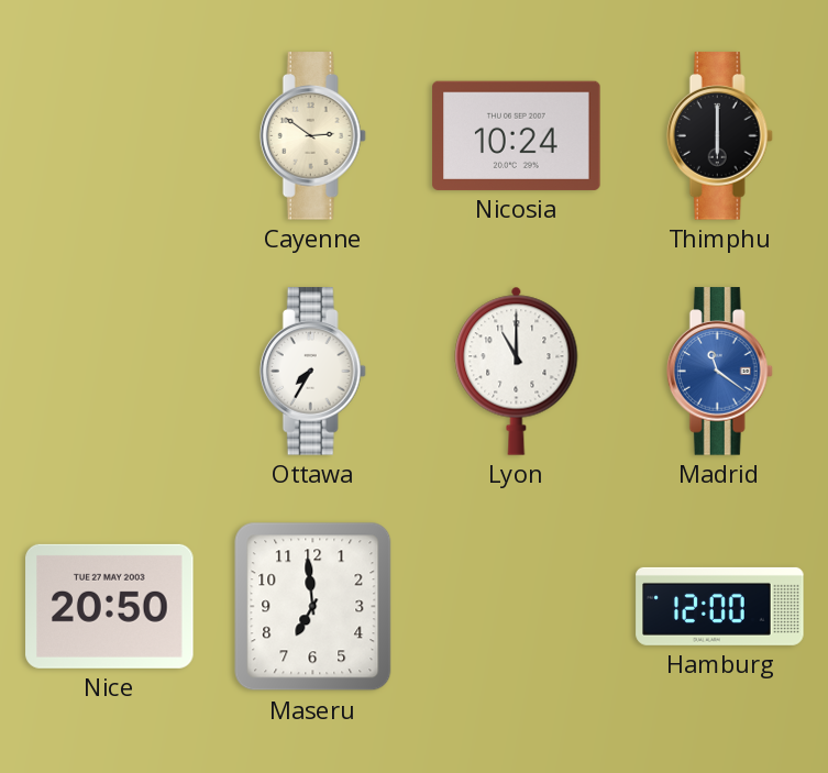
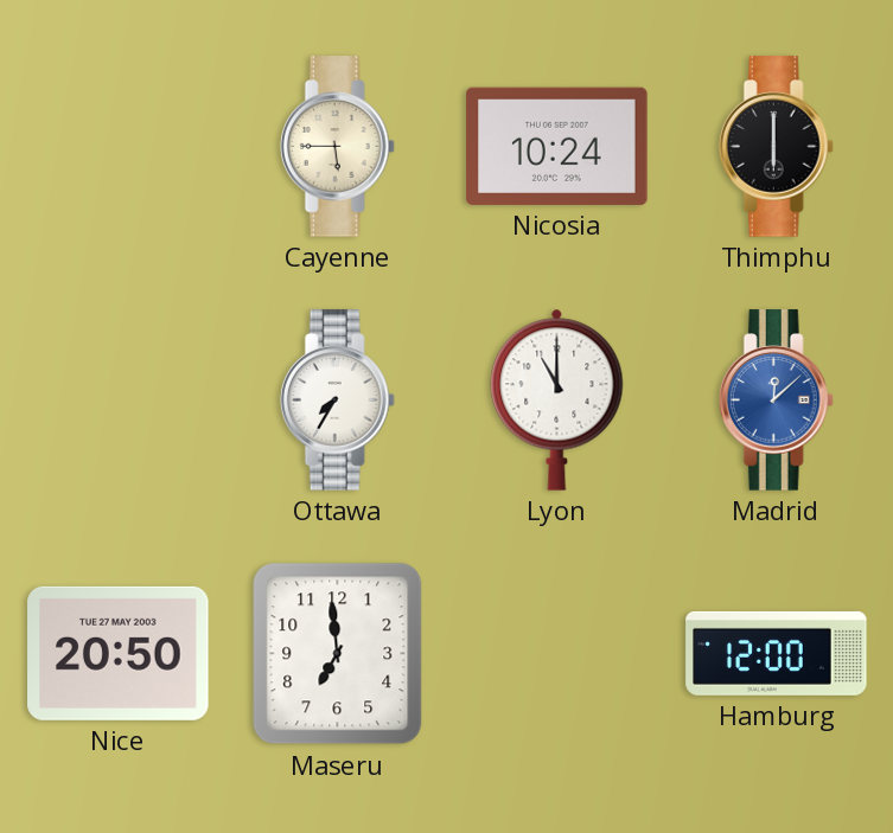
Cayenne: 2:51 -> 5:45 (337, 147)
Madrid: 11:21 -> 12:08 (776, 401)
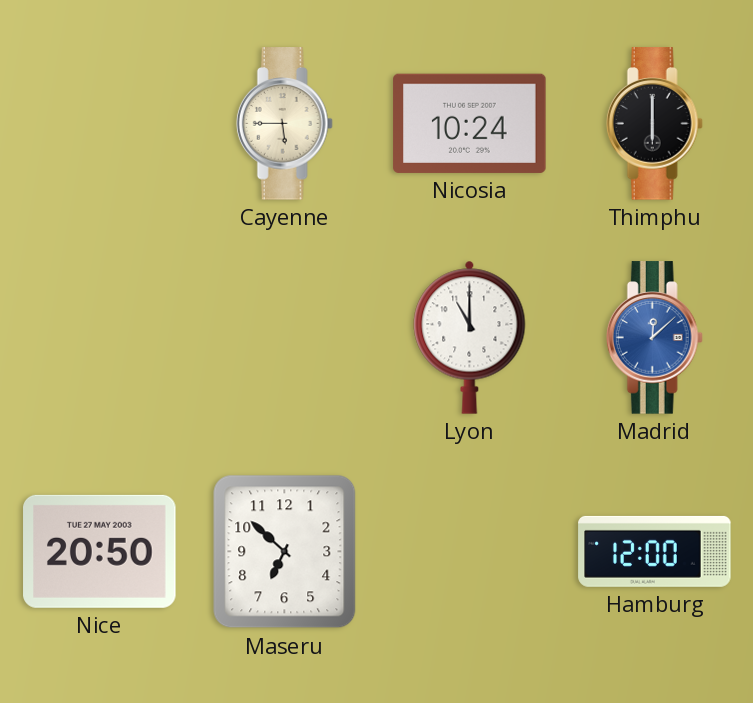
Ottawa: 7:35 -> none (337, 401)
Maseru: 6:59 -> 6:52 (285, 552)
